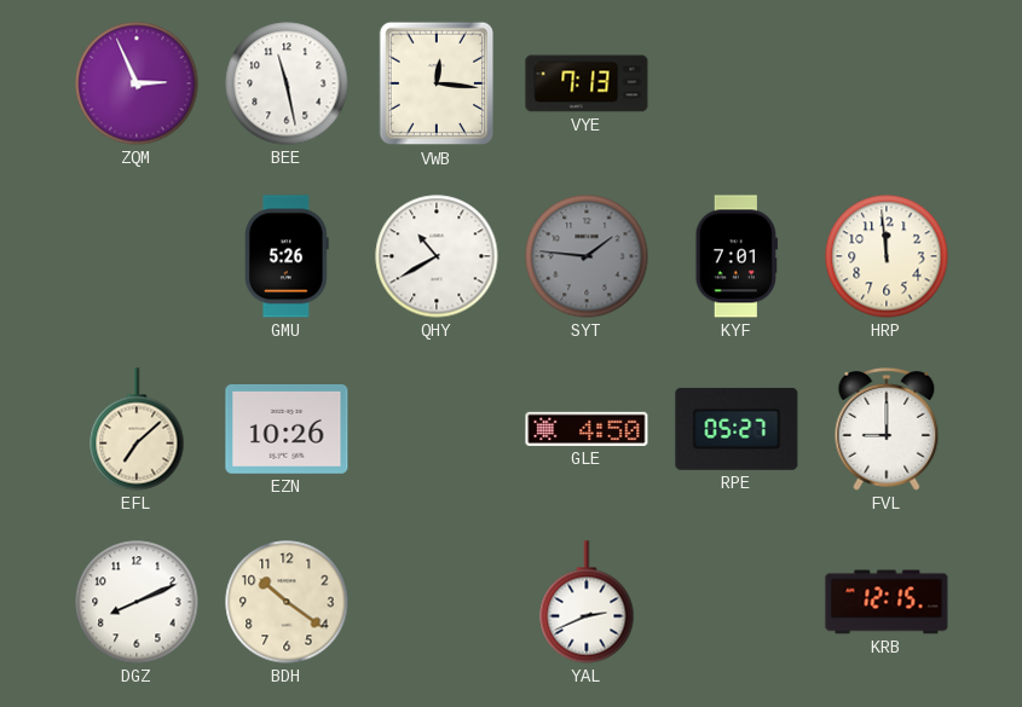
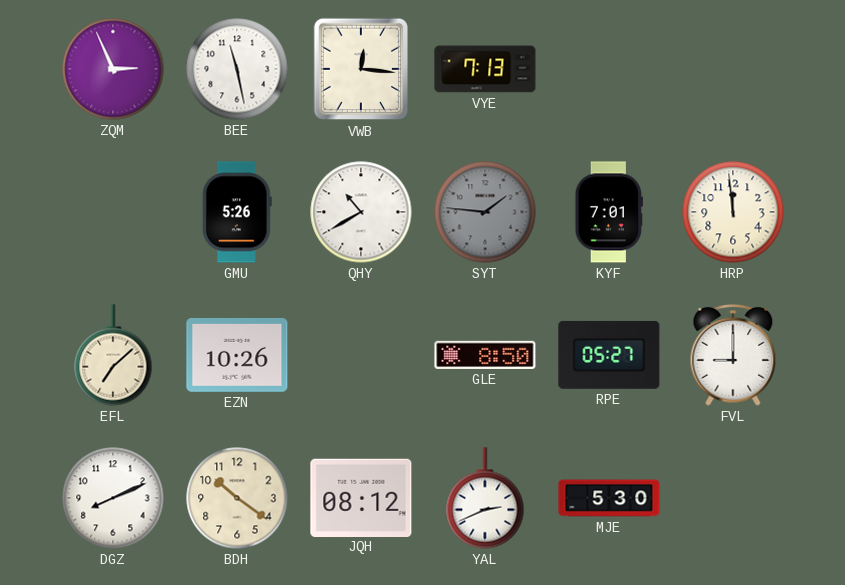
GLE: 4:50 -> 8:50 (485, 355)
JQH: none -> 08:12 (361, 497)
MJE: none -> 5:30 (609, 498)
KRB: 12:15 -> none (887, 602)
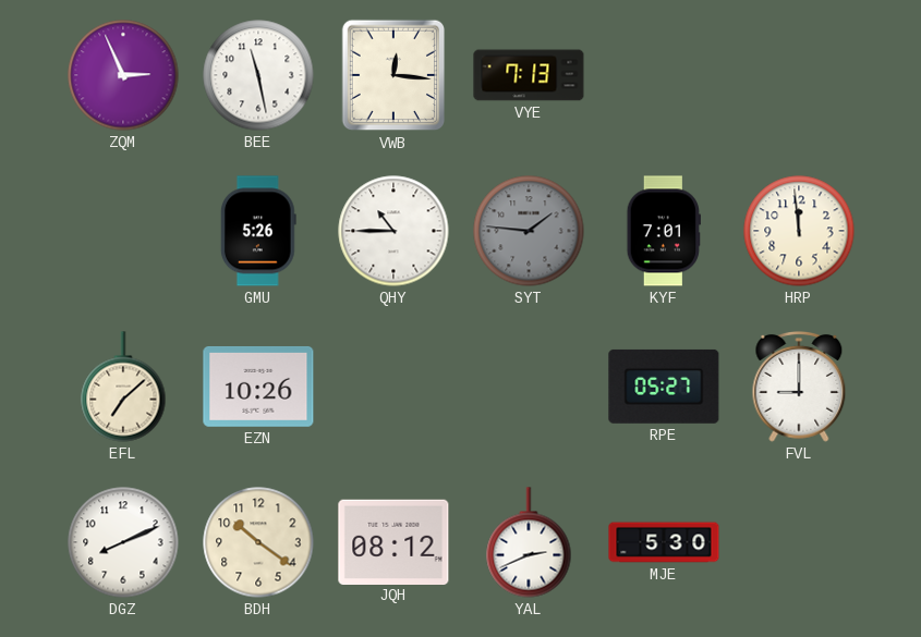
QHY: 10:40 -> 10:45 (393, 231)
GLE: 8:50 -> none (485, 355)
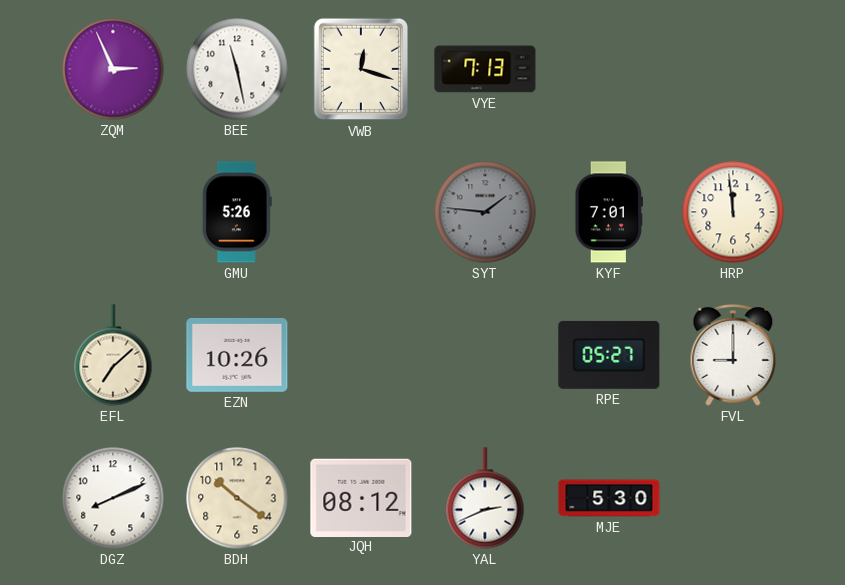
VWB: 12:16 -> 12:18 (361, 69)
QHY: 10:45 -> none (393, 231)
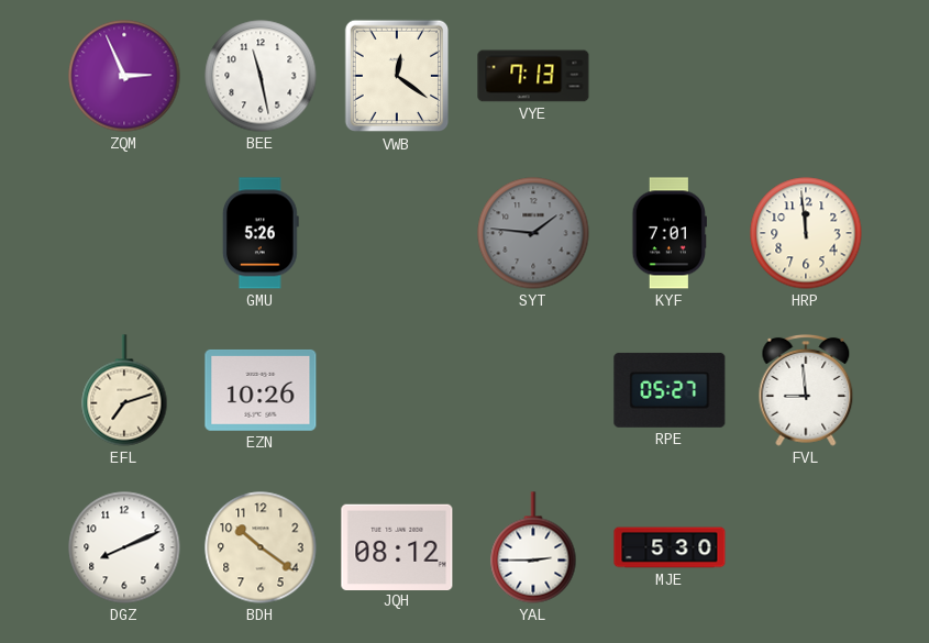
VWB: 12:18 -> 12:21 (397, 76)
EFL: 7:08 -> 7:12 (124, 390)
FVL: 9:00 -> 8:59 (806, 390)
YAL: 2:41 -> 2:45 (533, 547)
